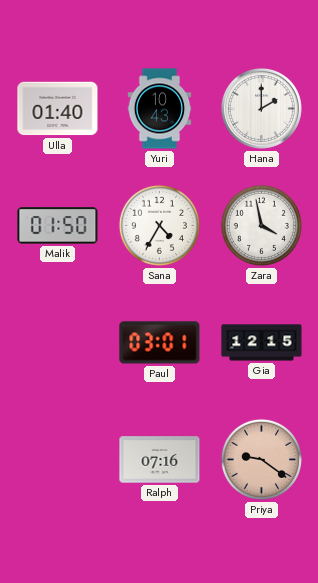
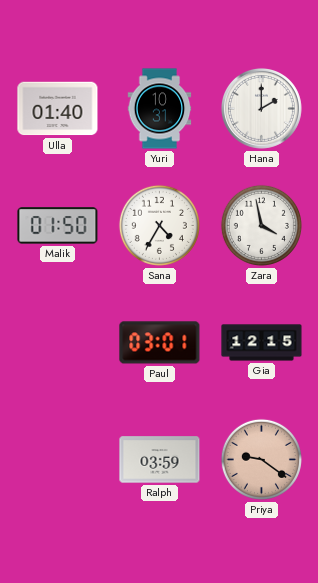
Yuri: 10:43 -> 10:31 (160, 109)
Ralph: 07:16 -> 03:59 (160, 460)
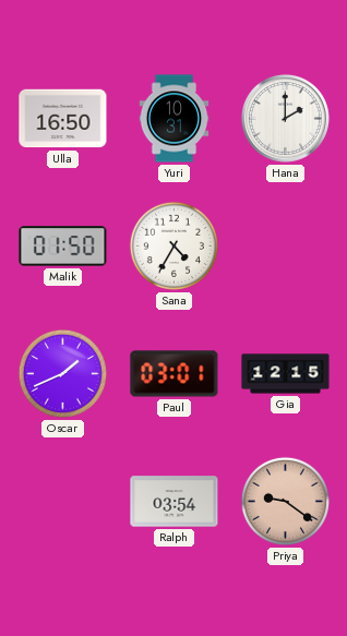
Ulla: 01:40 -> 16:50 (63, 119)
Zara: 3:58 -> none (261, 225)
Oscar: none -> 1:41 (62, 373)
Ralph: 03:59 -> 03:54 (175, 502)
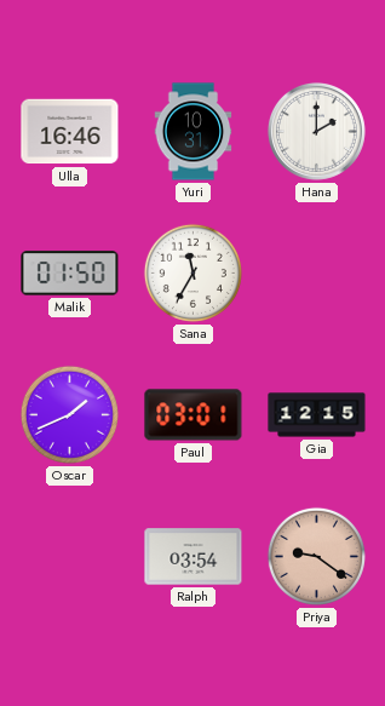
Ulla: 16:50 -> 16:46 (70, 132)
Sana: 4:35 -> 11:35 (192, 272)
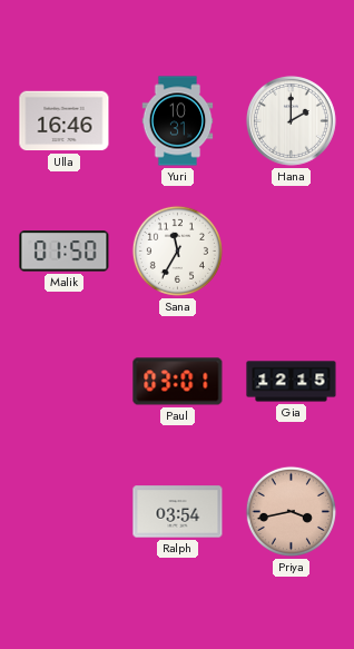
Oscar: 1:41 -> none (69, 414)
Priya: 9:21 -> 3:43 (291, 511)
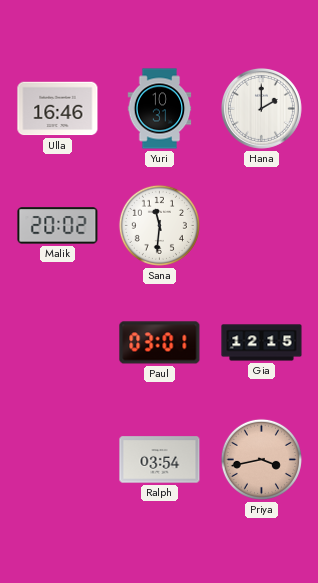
Malik: 01:50 -> 20:02 (58, 226)
Sana: 11:35 -> 11:31 (159, 225)
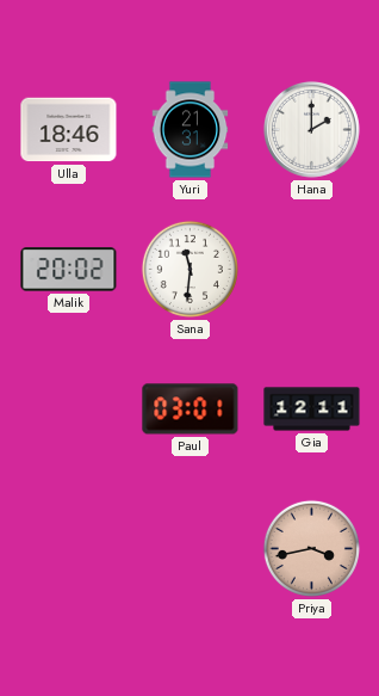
Ulla: 16:46 -> 18:46 (69, 130)
Yuri: 10:31 -> 21:31 (191, 130)
Gia: 12:15 -> 12:11 (312, 409)
Ralph: 03:54 -> none (160, 460)
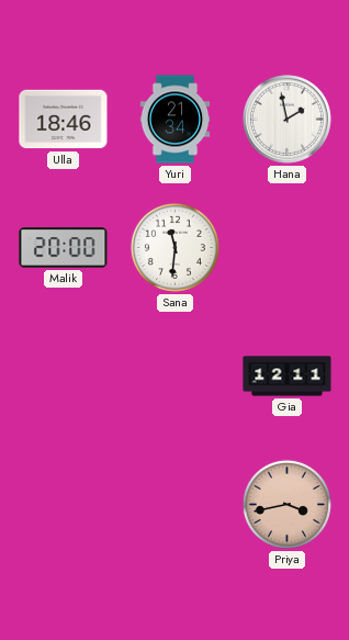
Yuri: 21:31 -> 21:34 (176, 120)
Hana: 2:00 -> 1:58 (286, 119)
Malik: 20:02 -> 20:00 (64, 248)
Paul: 03:01 -> none (191, 409)
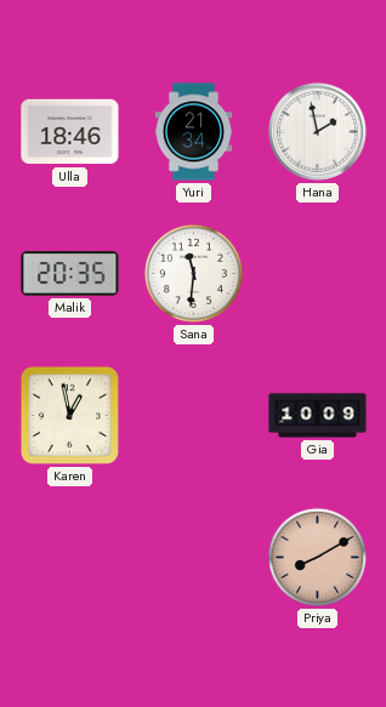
Malik: 20:00 -> 20:35 (70, 274)
Karen: none -> 12:58 (69, 415)
Gia: 12:11 -> 10:09 (318, 416)
Priya: 3:43 -> 8:10 (317, 557)
